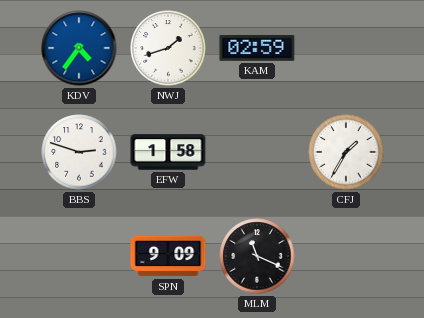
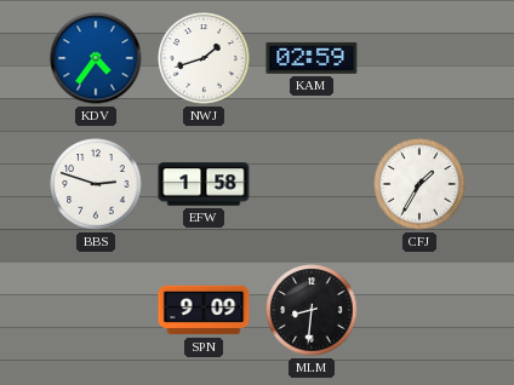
MLM: 11:19 -> 8:31 (312, 310)
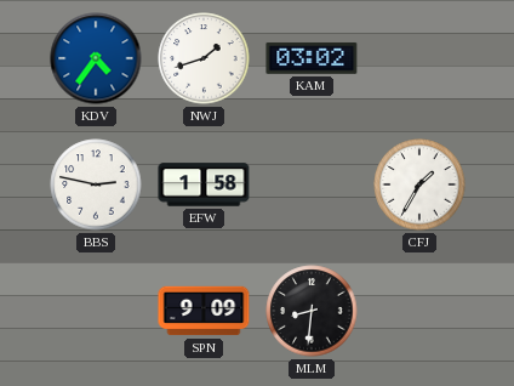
KAM: 02:59 -> 03:02 (312, 58)
BBS: 2:48 -> 2:47 (96, 185)
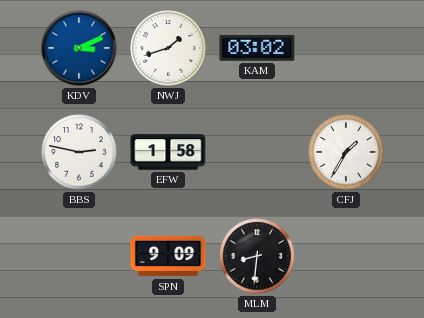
KDV: 4:36 -> 3:11 (79, 48)
